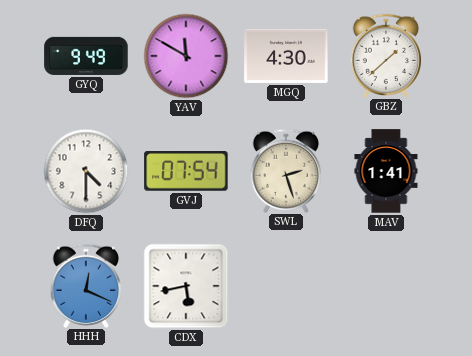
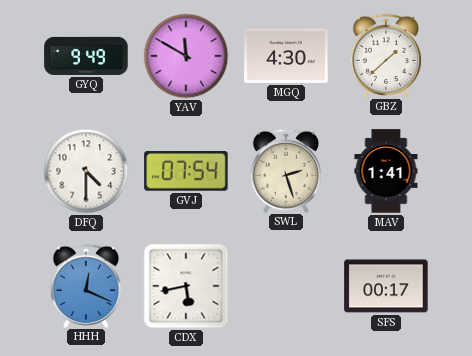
SFS: none -> 00:17 (386, 286)
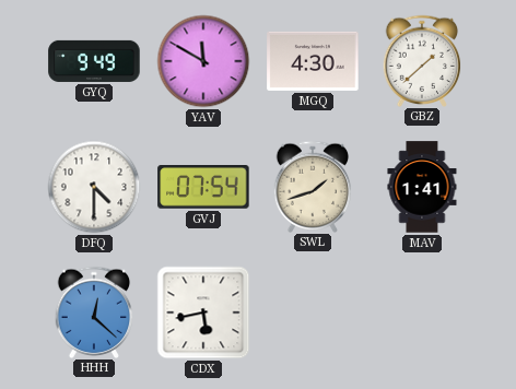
SWL: 2:27 -> 1:42 (313, 186)
HHH: 12:19 -> 12:22 (94, 311)
SFS: 00:17 -> none (386, 286)
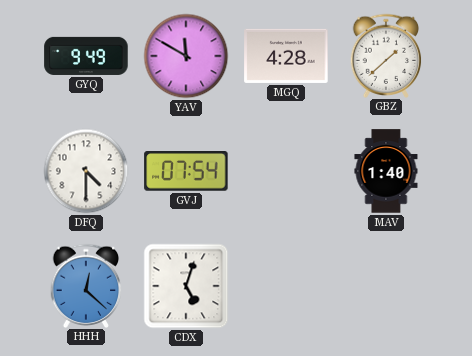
MGQ: 4:30 -> 4:28 (286, 56)
SWL: 1:42 -> none (313, 186)
MAV: 1:41 -> 1:40 (386, 171)
CDX: 5:43 -> 5:03 (186, 286)
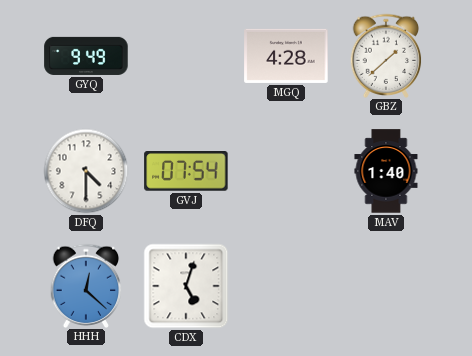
YAV: 11:50 -> none (186, 56)
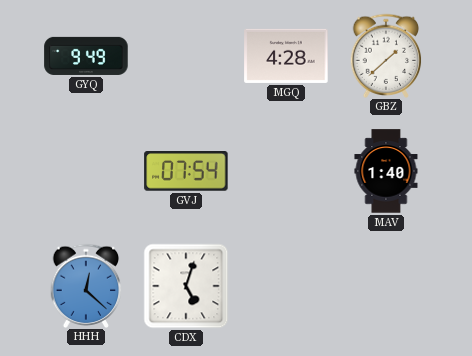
DFQ: 4:30 -> none (86, 171)
